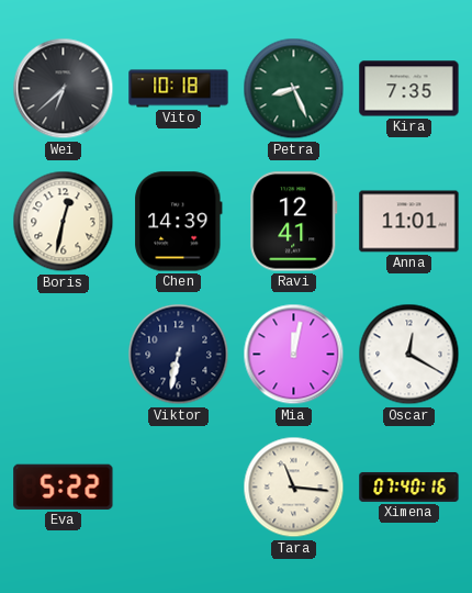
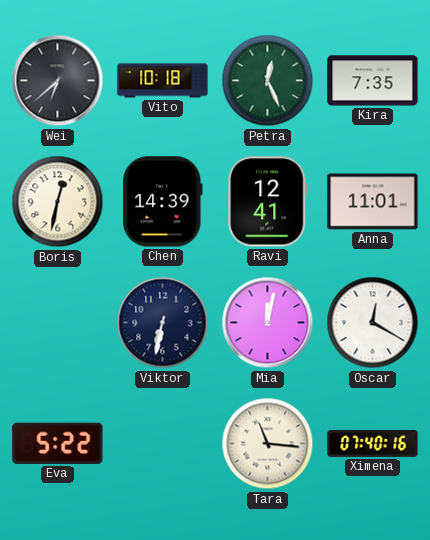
Petra: 8:26 -> 12:26 (268, 81)
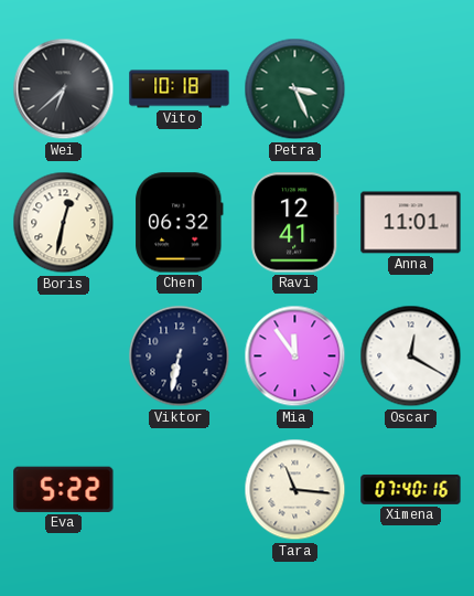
Petra: 12:26 -> 3:26 (295, 89)
Kira: 7:35 -> none (373, 81)
Chen: 14:39 -> 06:32 (180, 223)
Mia: 12:02 -> 11:54 (295, 356)
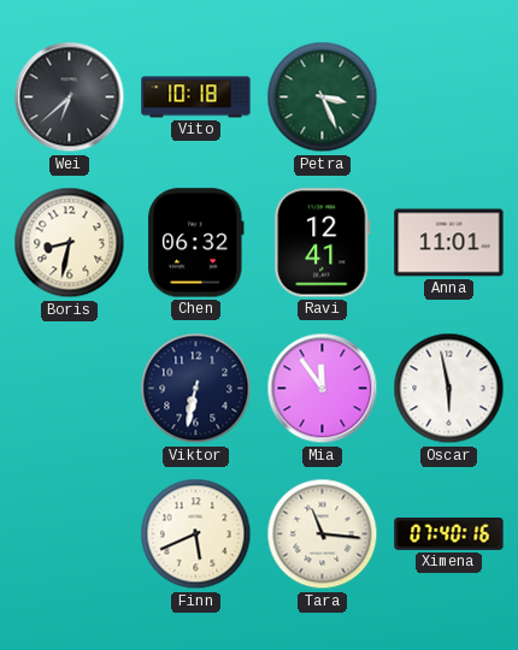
Boris: 12:32 -> 8:32 (70, 243)
Oscar: 12:20 -> 5:58 (449, 389)
Eva: 5:22 -> none (64, 489)
Finn: none -> 5:41 (196, 534)
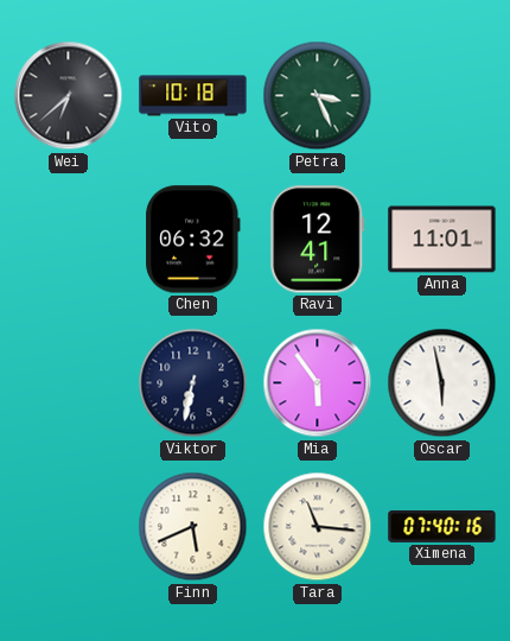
Boris: 8:32 -> none (70, 243)
Mia: 11:54 -> 5:54 (318, 383)
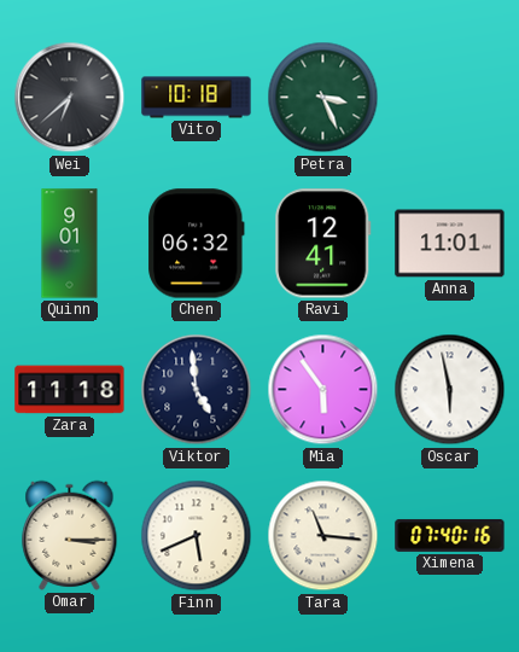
Quinn: none -> 9:01 (70, 244)
Zara: none -> 11:18 (70, 390)
Viktor: 6:32 -> 4:59 (197, 390)
Omar: none -> 3:15 (70, 535)
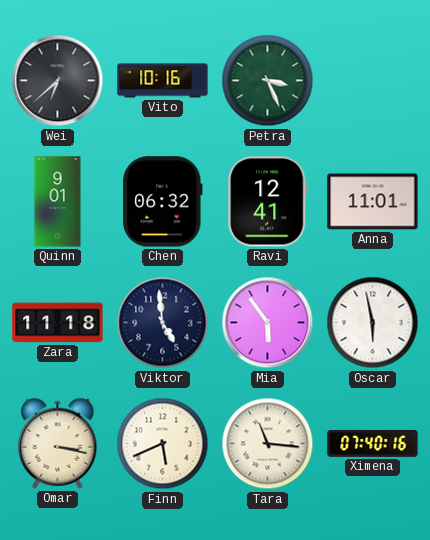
Vito: 10:18 -> 10:16 (163, 81)
Omar: 3:15 -> 3:17 (58, 443)
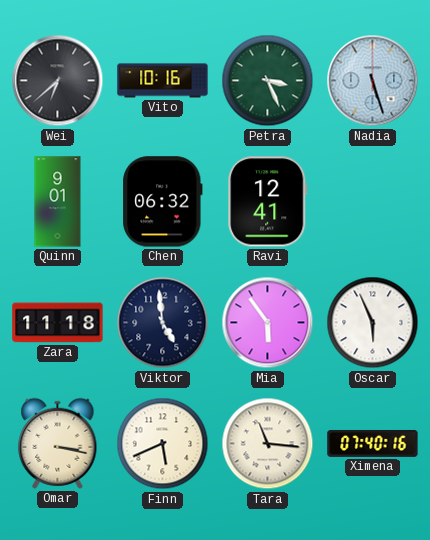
Nadia: none -> 5:27 (373, 81)
Anna: 11:01 -> none (373, 202)
Oscar: 5:58 -> 5:56 (373, 323)
